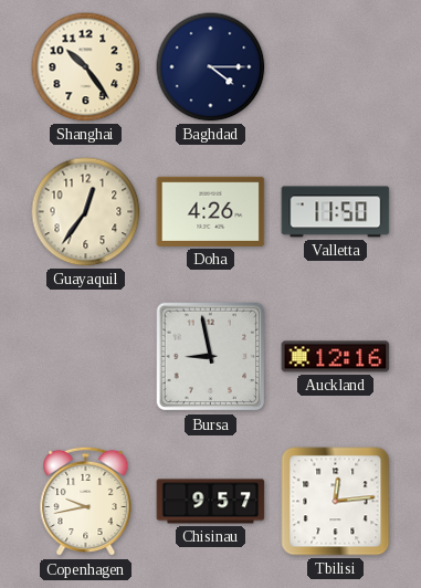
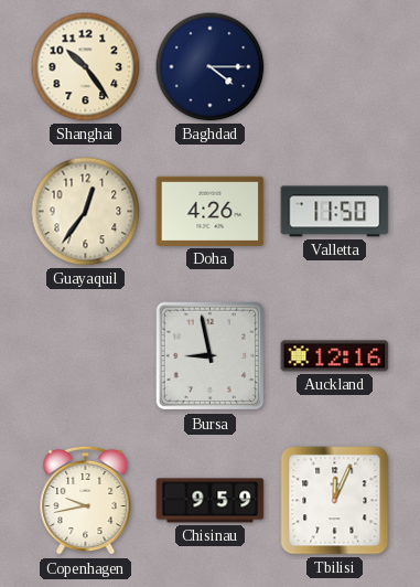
Chisinau: 9:57 -> 9:59 (211, 501)
Tbilisi: 12:14 -> 12:04 (335, 501)
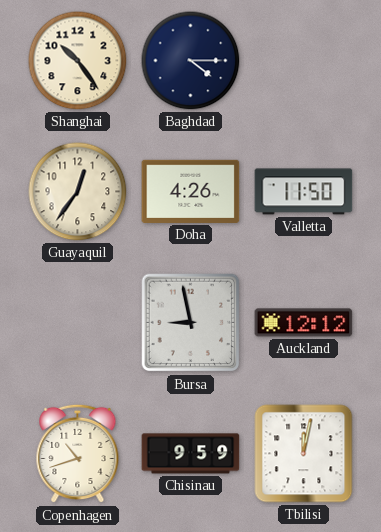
Auckland: 12:16 -> 12:12 (304, 323)
Copenhagen: 9:43 -> 10:42 (78, 454)
Tbilisi: 12:04 -> 12:02 (304, 454)
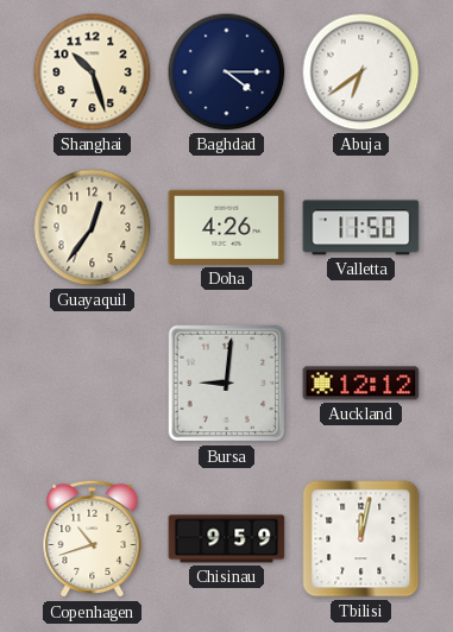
Shanghai: 10:24 -> 10:27 (93, 72)
Abuja: none -> 6:39 (361, 72)
Bursa: 8:58 -> 9:01 (227, 384)
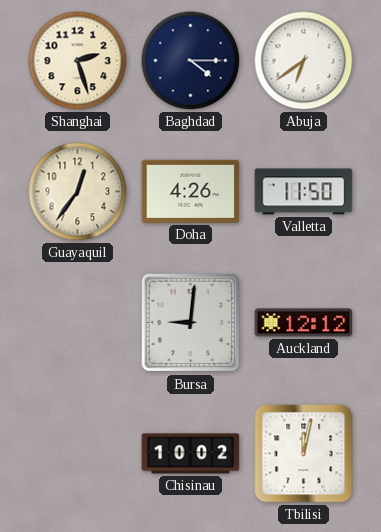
Shanghai: 10:27 -> 2:27 (78, 61)
Copenhagen: 10:42 -> none (93, 539)
Chisinau: 9:59 -> 10:02 (191, 454)
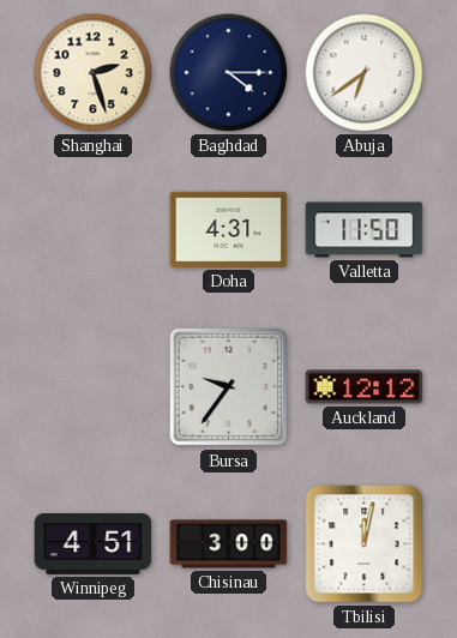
Guayaquil: 12:36 -> none (78, 192)
Doha: 4:26 -> 4:31 (229, 229)
Bursa: 9:01 -> 9:36 (229, 387)
Winnipeg: none -> 4:51 (94, 543)
Chisinau: 10:02 -> 3:00 (229, 544)
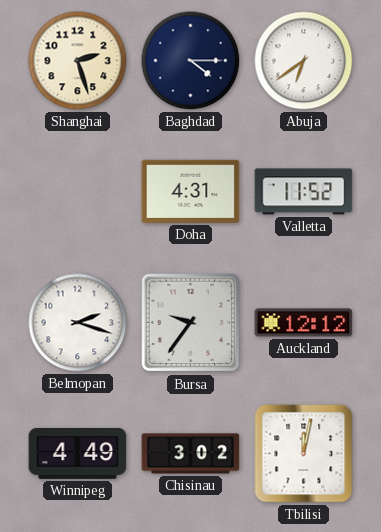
Valletta: 11:50 -> 11:52 (304, 192)
Belmopan: none -> 2:18 (78, 323)
Winnipeg: 4:51 -> 4:49 (78, 453)
Chisinau: 3:00 -> 3:02 (191, 454)
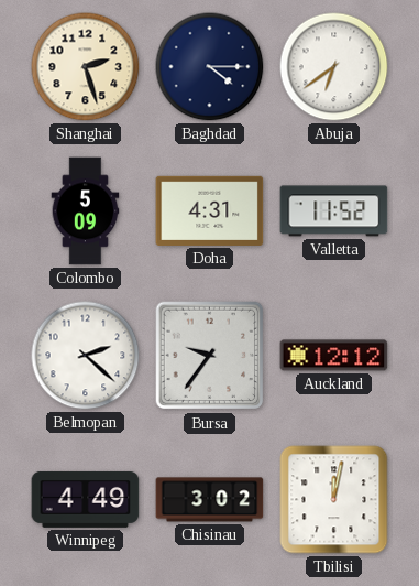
Colombo: none -> 5:09 (86, 211)
Belmopan: 2:18 -> 2:22 (86, 356)
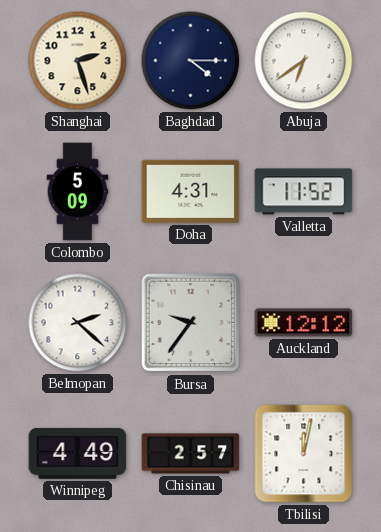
Chisinau: 3:02 -> 2:57 (191, 454)
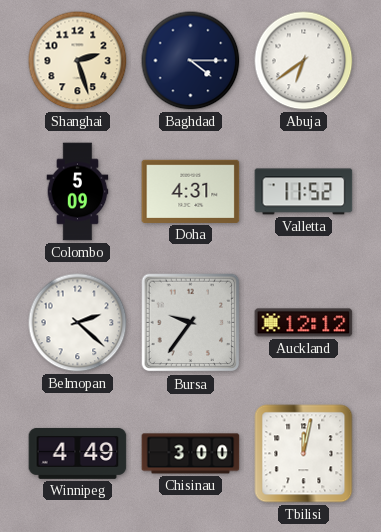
Chisinau: 2:57 -> 3:00 (191, 454)
